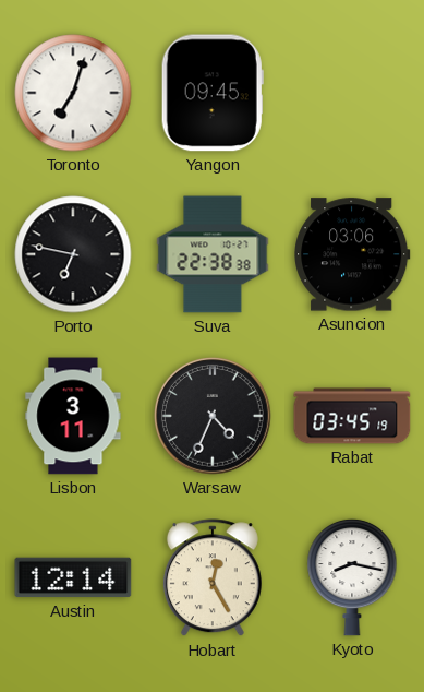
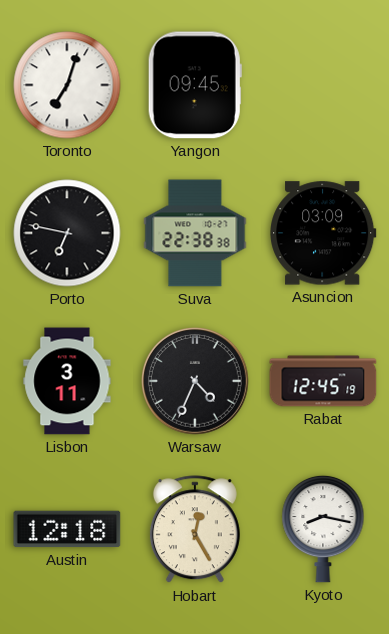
Asuncion: 03:06 -> 03:09 (324, 233)
Rabat: 03:45 -> 12:45 (323, 381)
Austin: 12:14 -> 12:18 (67, 529)
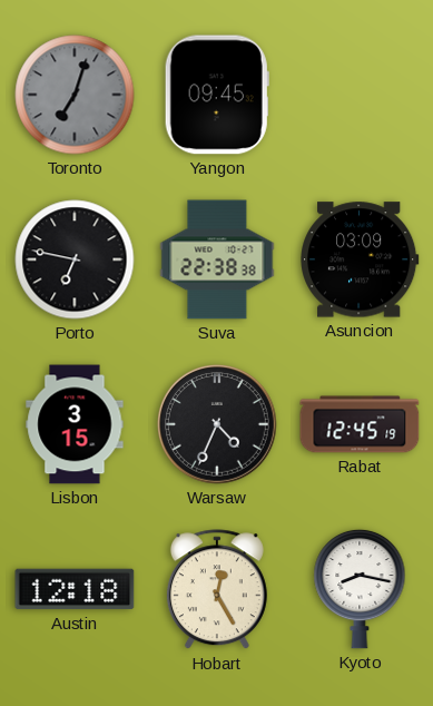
Toronto dial: white -> grey (75, 95)
Lisbon: 3:11 -> 3:15 (75, 424)
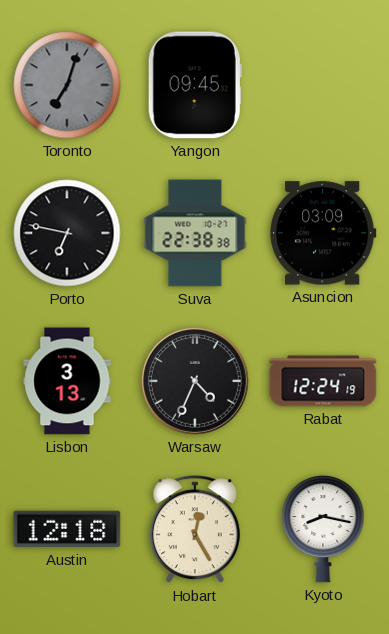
Lisbon: 3:15 -> 3:13 (67, 381)
Rabat: 12:45 -> 12:24 (323, 381)
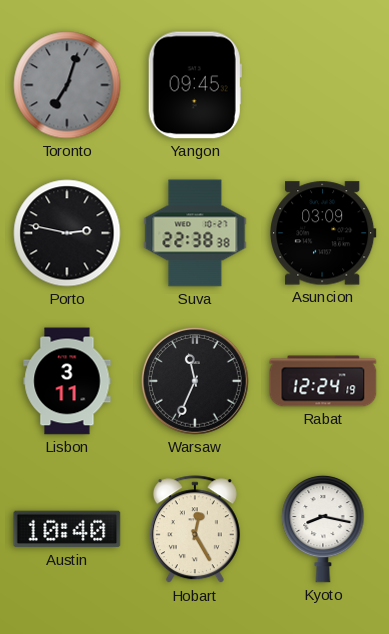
Porto: 6:47 -> 2:47 (67, 233)
Lisbon: 3:13 -> 3:11 (67, 381)
Warsaw: 4:34 -> 11:34 (196, 382)
Austin: 12:18 -> 10:40 (67, 529)
